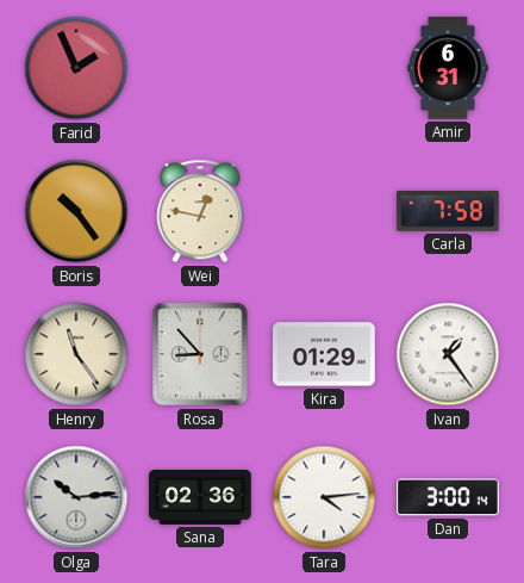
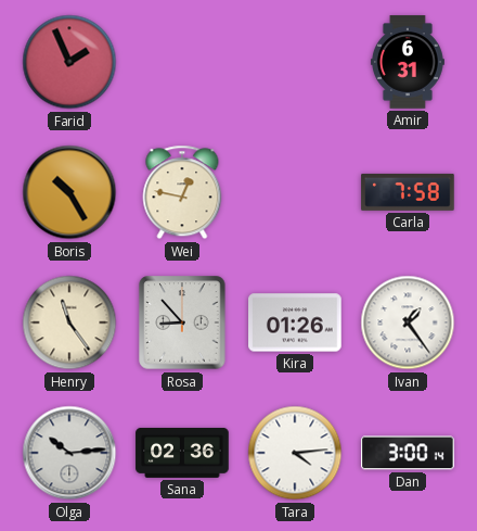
Boris: 10:24 -> 10:25 (69, 192)
Kira: 01:29 -> 01:26 (295, 323)
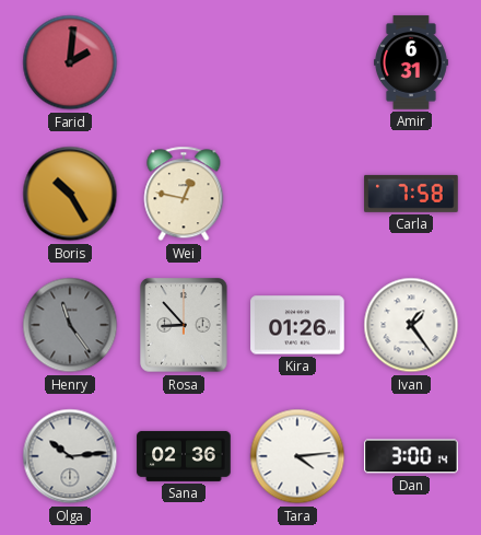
Farid: 1:56 -> 2:01 (70, 62)
Henry dial: cream -> grey (70, 325)
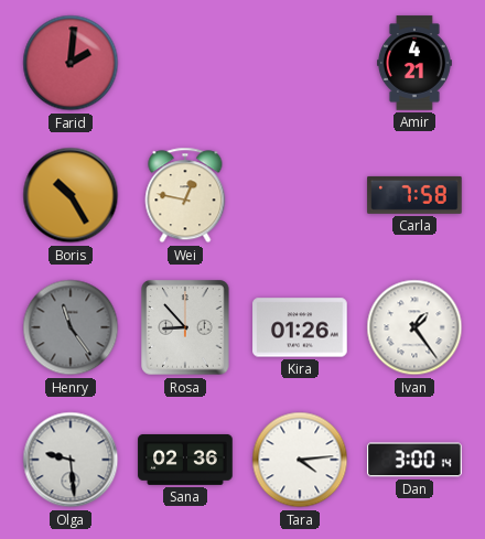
Amir: 6:31 -> 4:21 (414, 63)
Olga: 10:14 -> 9:29 (71, 460)
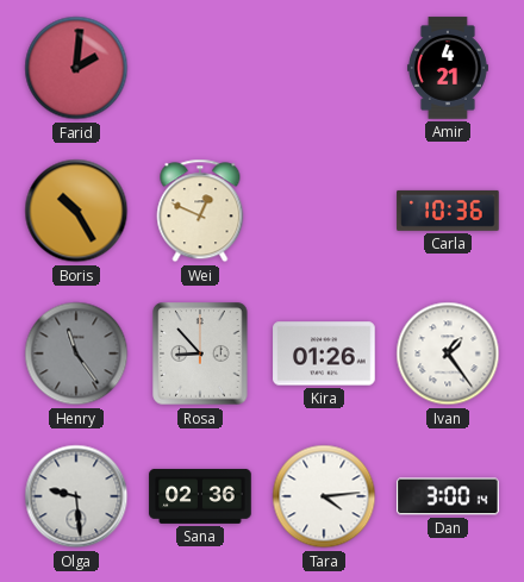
Wei: 12:47 -> 12:49 (200, 211)
Carla: 7:58 -> 10:36 (448, 211)
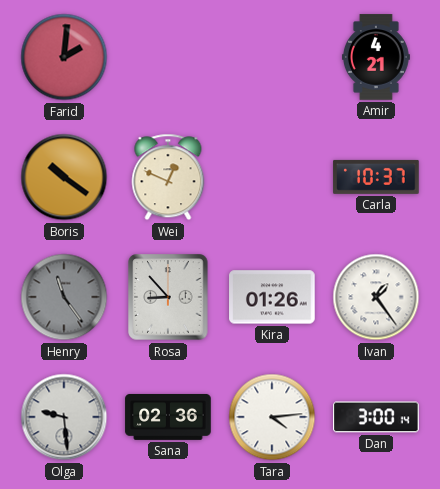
Boris: 10:25 -> 10:21 (64, 177)
Carla: 10:36 -> 10:37 (376, 177)
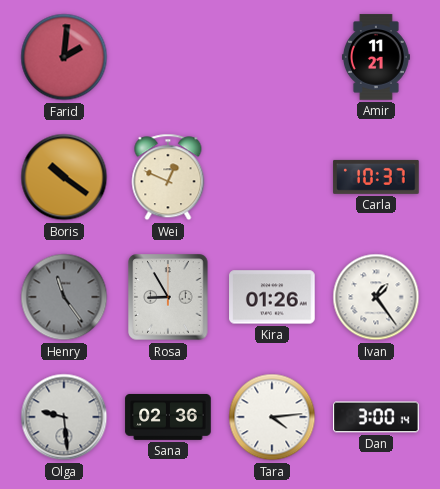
Amir: 4:21 -> 11:21 (376, 57)
Rosa: 8:53 -> 8:55 (168, 297)
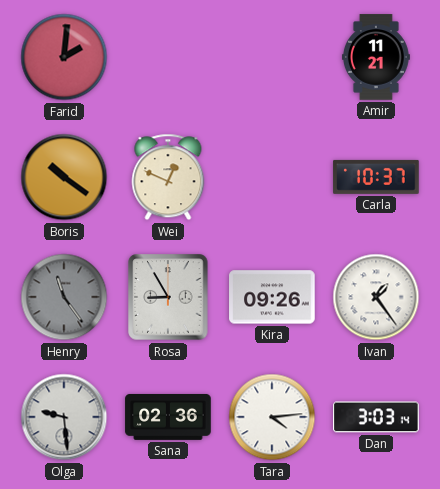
Kira: 01:26 -> 09:26 (272, 297)
Dan: 3:00 -> 3:03 (376, 417)
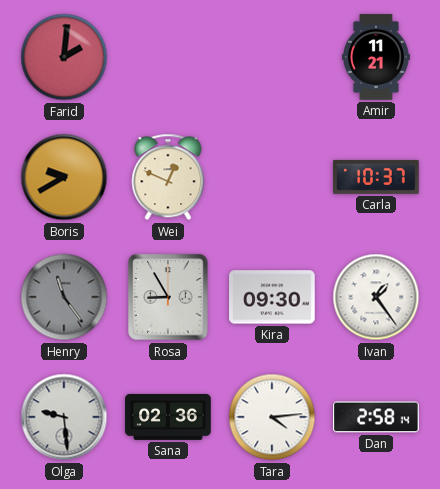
Boris: 10:21 -> 9:40 (64, 177)
Kira: 09:26 -> 09:30 (272, 297)
Dan: 3:03 -> 2:58 (376, 417)
